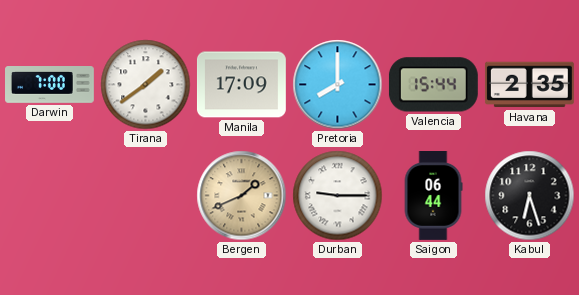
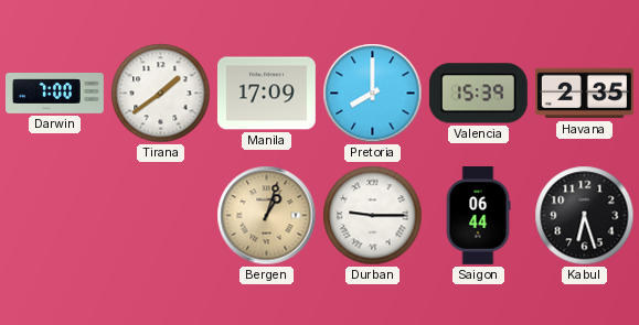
Valencia: 15:44 -> 15:39 (478, 94)
Bergen: 1:41 -> 1:03 (267, 216)
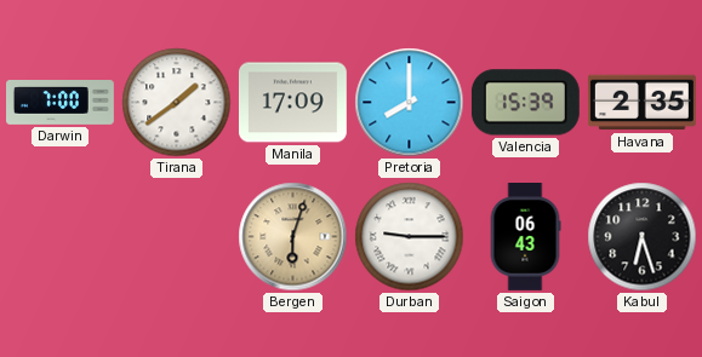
Bergen: 1:03 -> 6:03 (293, 237)
Saigon: 06:44 -> 06:43 (525, 237)
